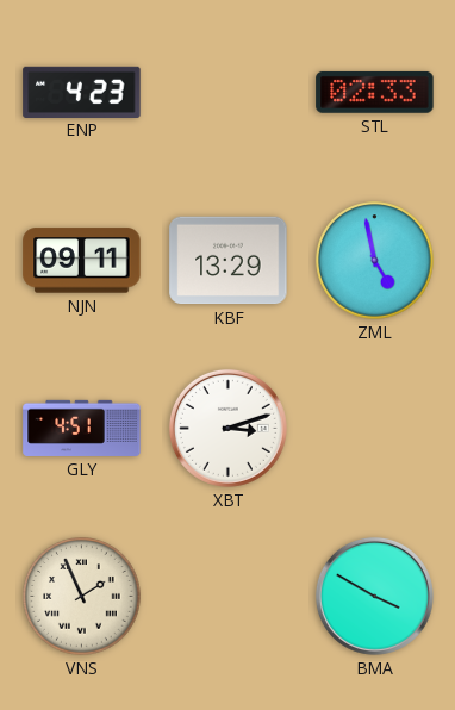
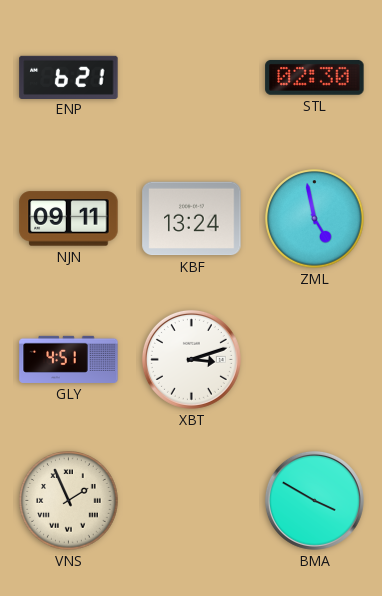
ENP: 4:23 -> 6:21 (69, 77)
STL: 02:33 -> 02:30 (315, 77)
KBF: 13:29 -> 13:24 (192, 219)
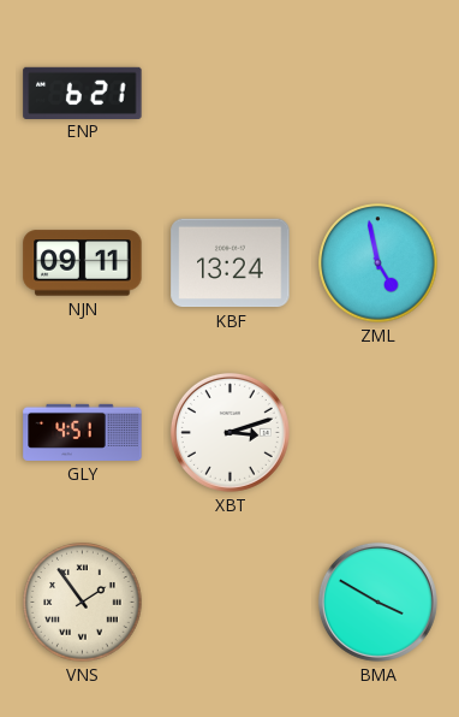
STL: 02:30 -> none (315, 77)
VNS: 1:56 -> 1:54 (83, 603)
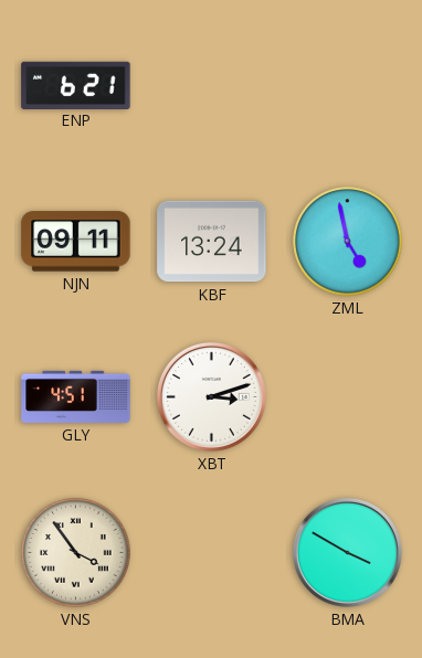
VNS: 1:54 -> 3:54 (76, 553)
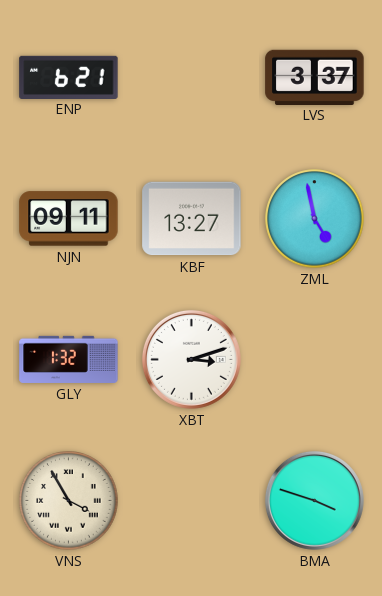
LVS: none -> 3:37 (315, 77)
KBF: 13:24 -> 13:27 (192, 219)
GLY: 4:51 -> 1:32 (69, 359)
VNS: 3:54 -> 3:55 (69, 501)
BMA: 3:50 -> 3:48 (314, 500)
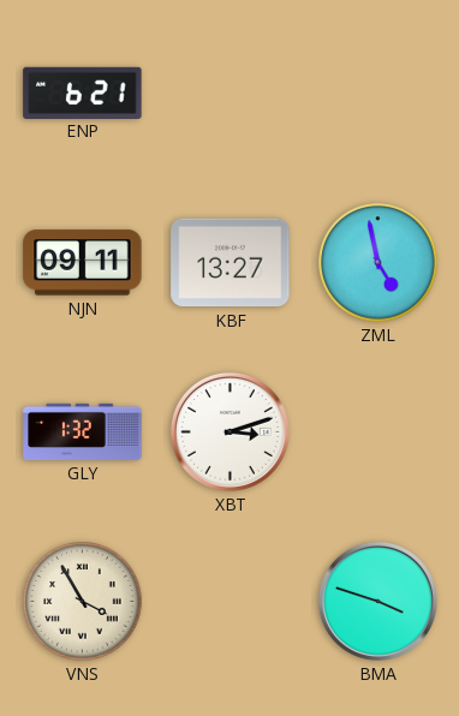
LVS: 3:37 -> none (315, 77)
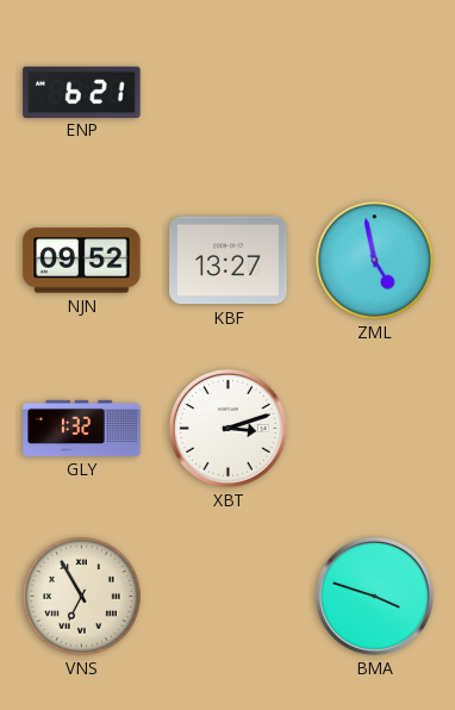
NJN: 09:11 -> 09:52 (82, 261)
VNS: 3:55 -> 6:55 (82, 597)
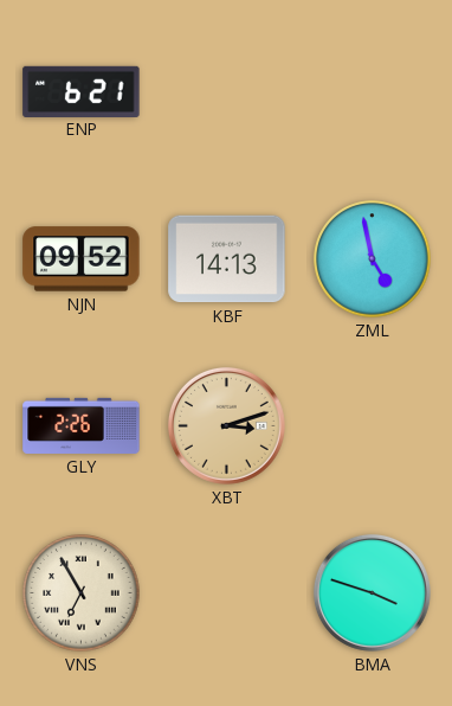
KBF: 13:27 -> 14:13 (227, 259)
GLY: 1:32 -> 2:26 (82, 425)
XBT dial: white -> champagne (226, 425)
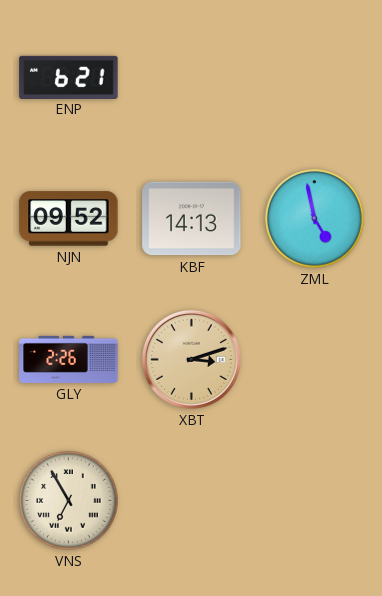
BMA: 3:48 -> none (372, 592)
